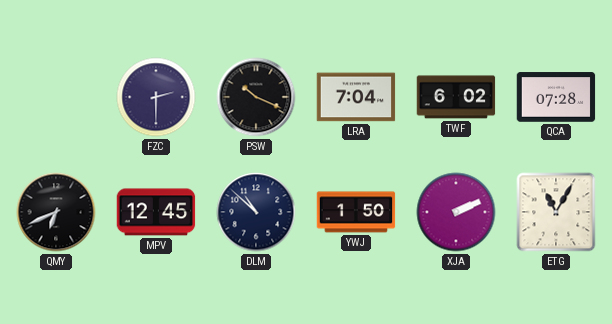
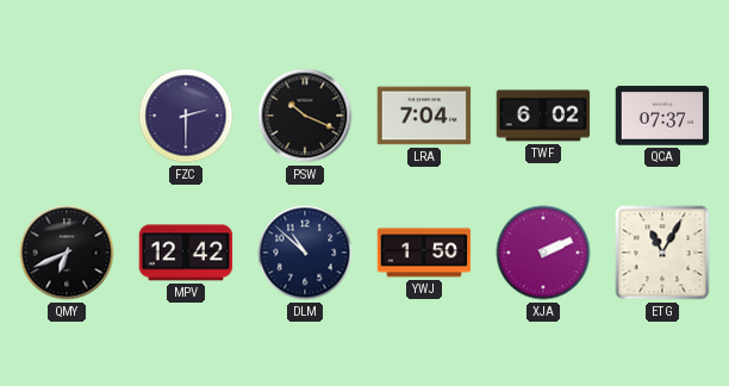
QCA: 07:28 -> 07:37 (662, 116)
MPV: 12:45 -> 12:42 (186, 253)
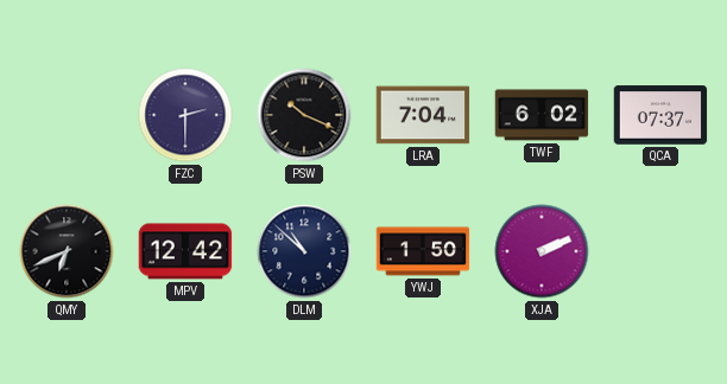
ETG: 11:05 -> none (662, 253)
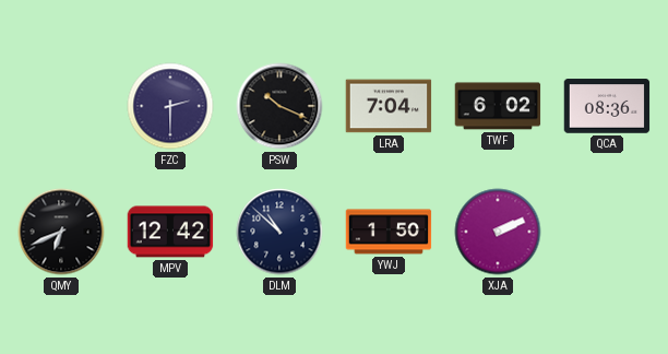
QCA: 07:37 -> 08:36 (607, 106)
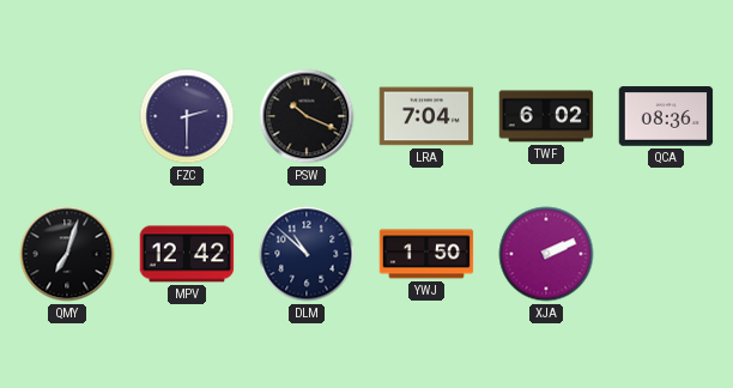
QMY: 6:41 -> 7:03 (67, 254)
